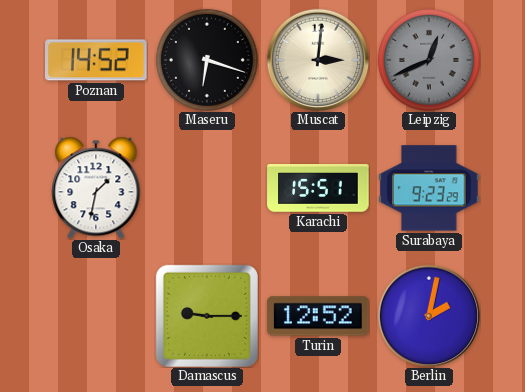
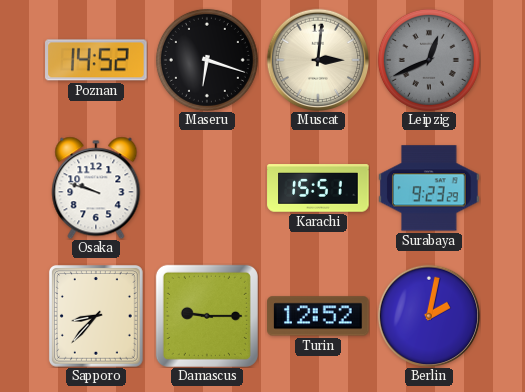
Osaka: 1:32 -> 9:48 (96, 188)
Sapporo: none -> 8:37 (96, 317)
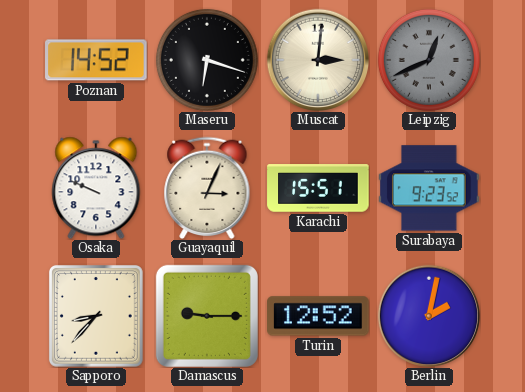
Osaka: 9:48 -> 9:49 (96, 188)
Guayaquil: none -> 3:04 (207, 188)
Surabaya: 9:23:29 -> 9:23:52 (429, 188)
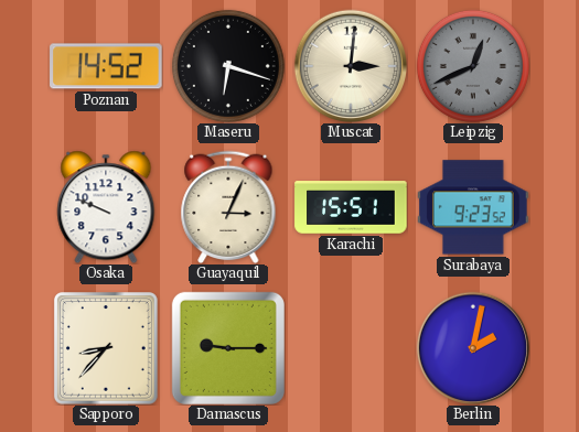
Turin: 12:52 -> none (318, 316)
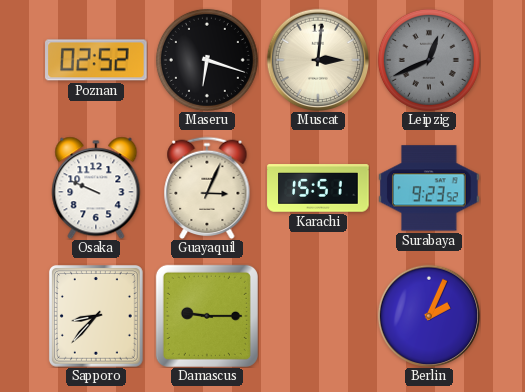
Poznan: 14:52 -> 02:52 (96, 60)
Berlin: 2:02 -> 2:04 (429, 316)
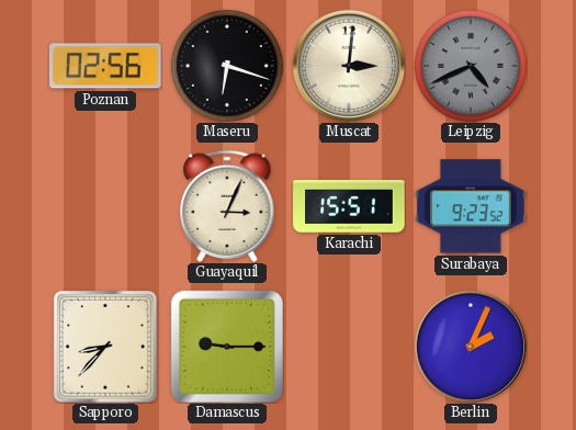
Poznan: 02:52 -> 02:56 (105, 66)
Leipzig: 12:41 -> 4:41 (471, 66)
Osaka: 9:49 -> none (96, 188)
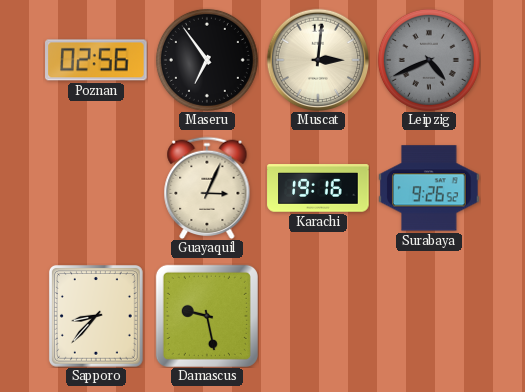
Maseru: 6:18 -> 6:54 (207, 60)
Karachi: 15:51 -> 19:16 (318, 188)
Surabaya: 9:23 -> 9:26 (429, 188)
Damascus: 9:15 -> 9:28 (207, 316)
Berlin: 2:04 -> none (471, 347)
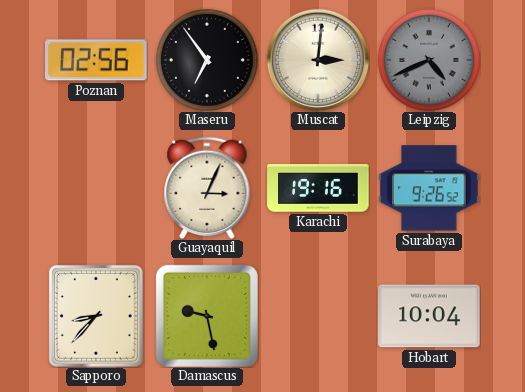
Hobart: none -> 10:04 (429, 316)
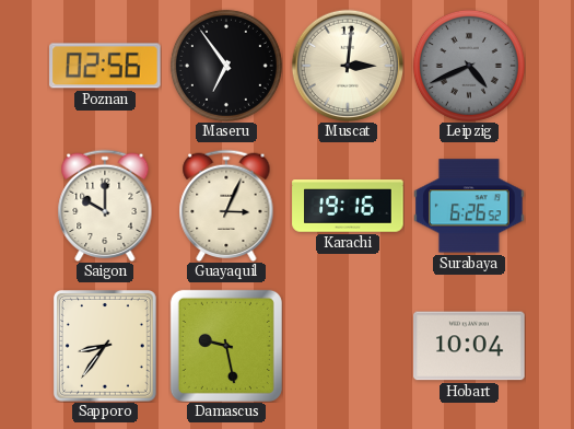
Saigon: none -> 10:00 (105, 206)
Surabaya: 9:26 -> 6:26 (469, 206)
Sapporo: 8:37 -> 8:36 (105, 347)
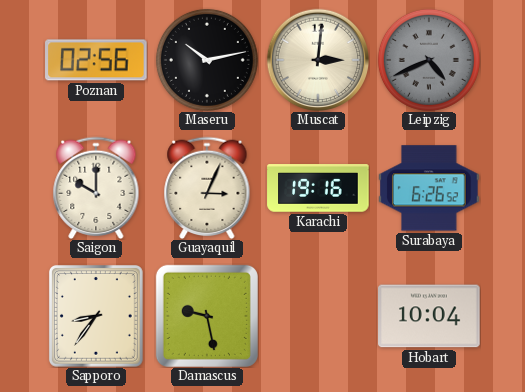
Maseru: 6:54 -> 10:13 (207, 60)
